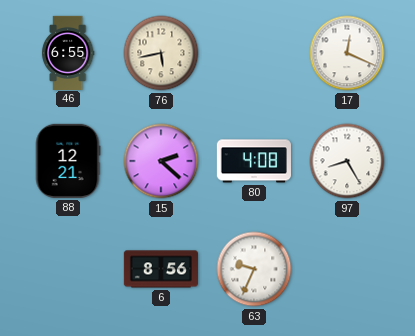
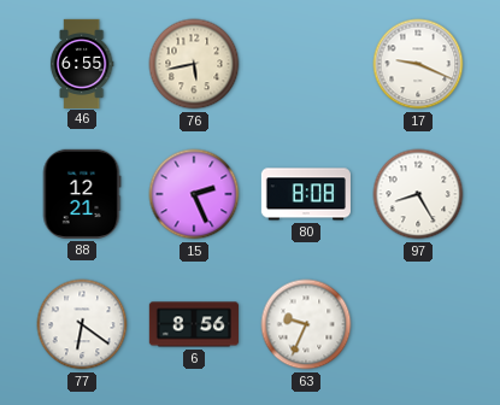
17: 12:19 -> 9:19 (418, 64)
15: 2:22 -> 2:26 (194, 194)
80: 4:08 -> 8:08 (306, 194)
77: none -> 6:21 (82, 324)
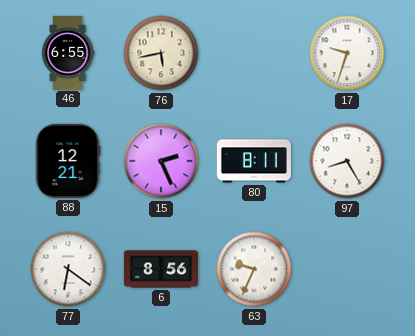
17: 9:19 -> 9:33 (347, 53)
80: 8:08 -> 8:11 (254, 161)
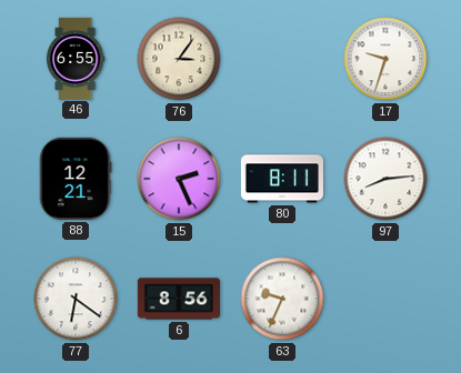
76: 5:43 -> 3:06 (179, 59)
97: 8:25 -> 8:14 (385, 179)
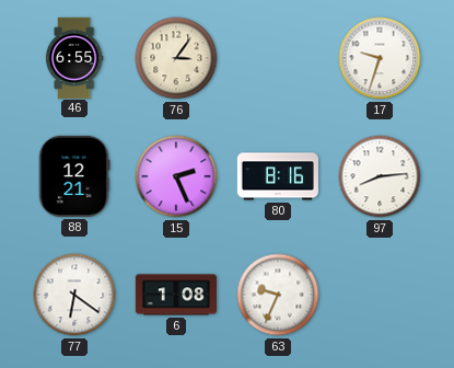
80: 8:11 -> 8:16 (278, 176)
6: 8:56 -> 1:08 (176, 295)
